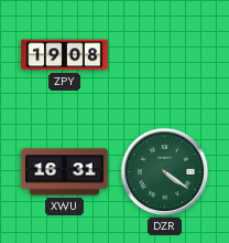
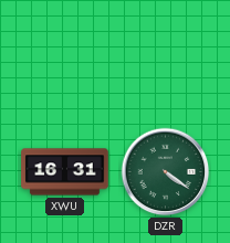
ZPY: 19:08 -> none (65, 55)
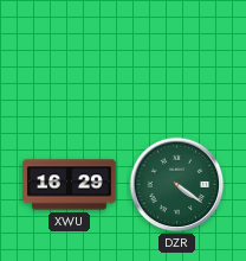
XWU: 16:31 -> 16:29 (70, 185)
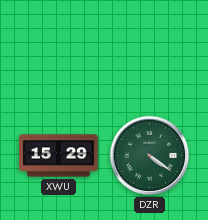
XWU: 16:29 -> 15:29 (59, 156)
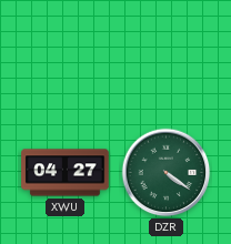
XWU: 15:29 -> 04:27 (66, 173)
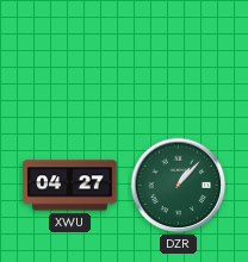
DZR: 4:21 -> 1:07 (179, 186)
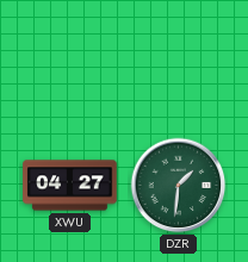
DZR: 1:07 -> 1:31 (179, 186)
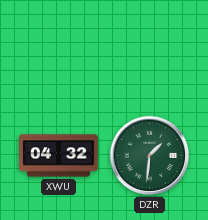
XWU: 04:27 -> 04:32 (59, 156)
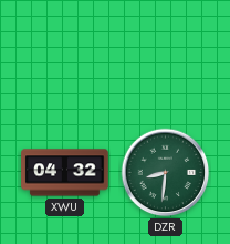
DZR: 1:31 -> 8:31 (166, 173)
